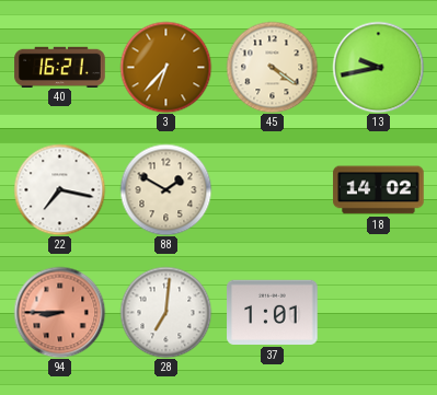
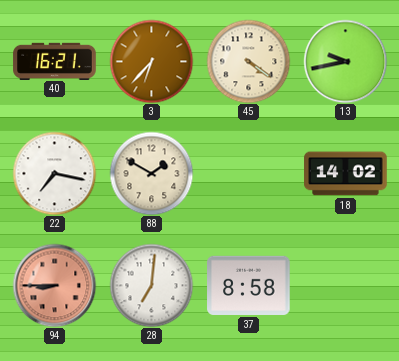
37: 1:01 -> 8:58 (249, 285)
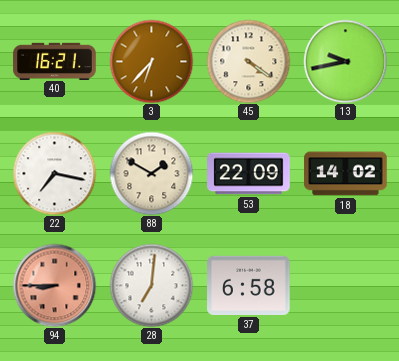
53: none -> 22:09 (249, 174)
37: 8:58 -> 6:58 (249, 285)
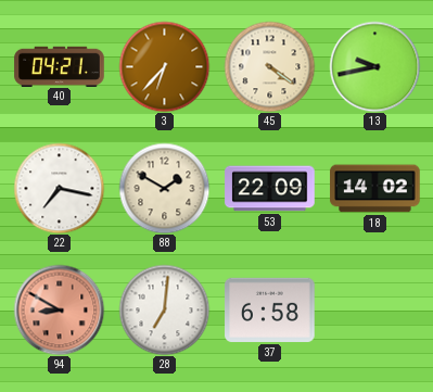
40: 16:21 -> 04:21 (60, 66)
94: 8:45 -> 8:50 (59, 309)
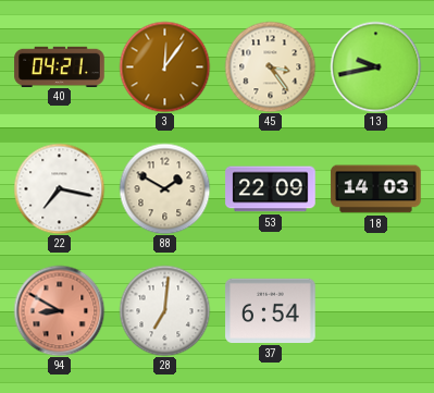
3: 6:37 -> 12:06 (164, 66)
45: 4:21 -> 3:24 (270, 66)
18: 14:02 -> 14:03 (376, 189)
37: 6:58 -> 6:54 (271, 310)
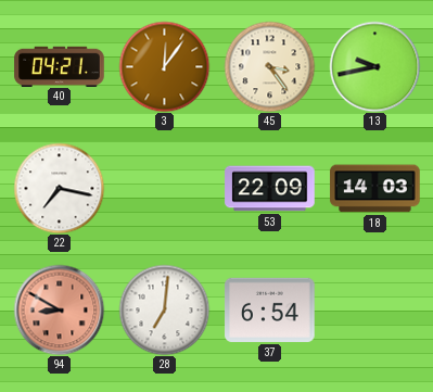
88: 1:50 -> none (164, 188)
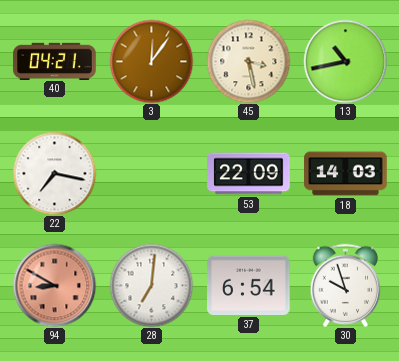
45: 3:24 -> 3:28 (248, 61)
13: 9:43 -> 10:43 (345, 61)
30: none -> 9:57 (346, 285)
